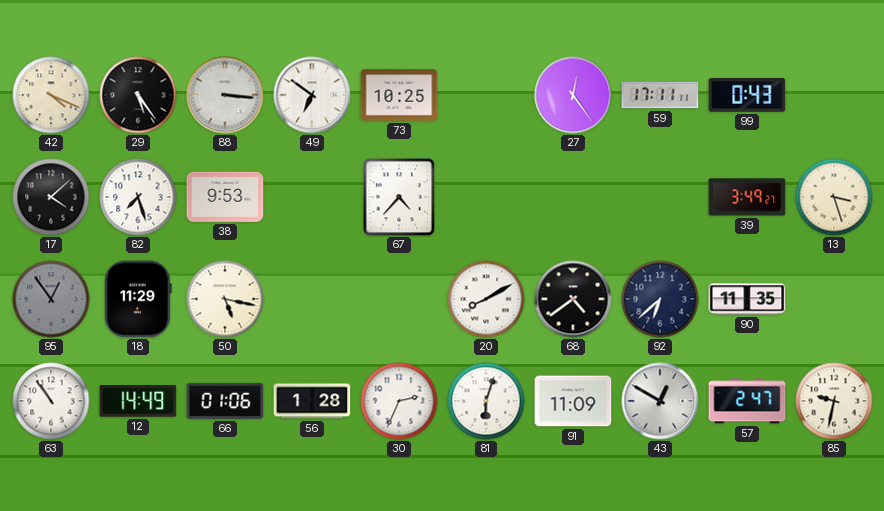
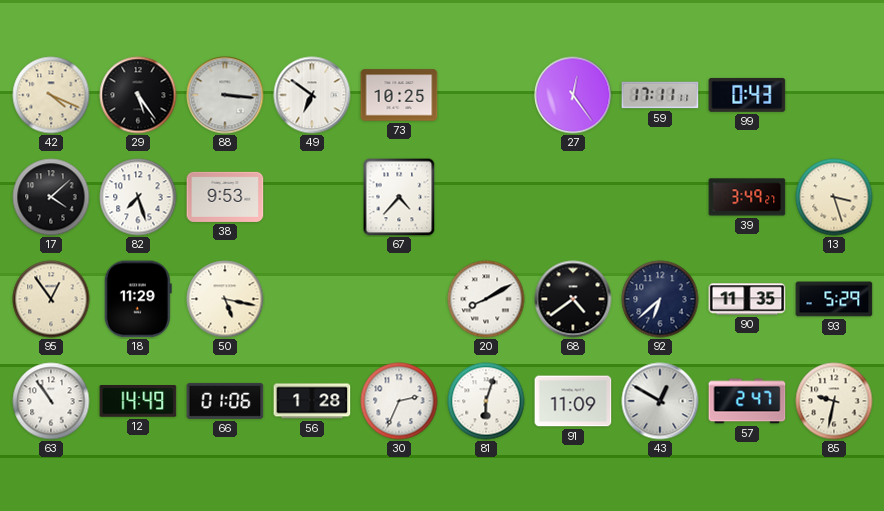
95 dial: grey -> cream (51, 299)
93: none -> 5:29 (834, 299)
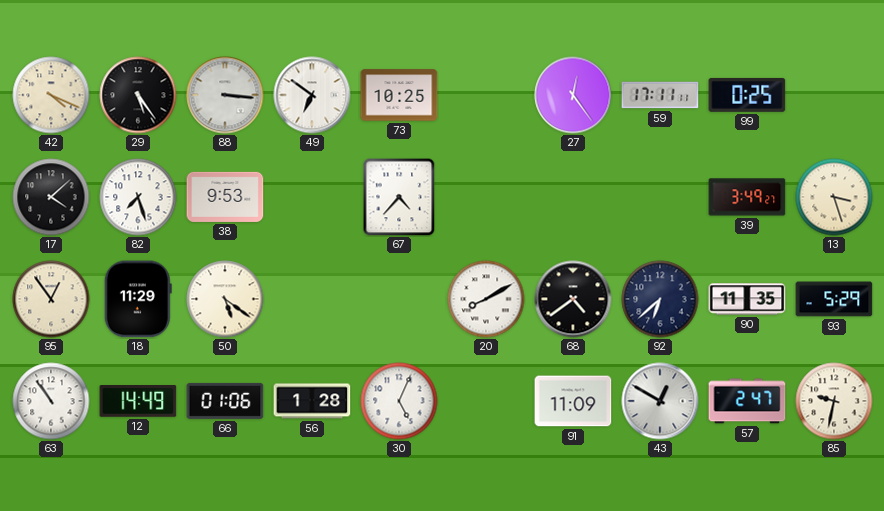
99: 0:43 -> 0:25 (747, 95)
50: 5:17 -> 5:21 (225, 299)
30: 2:34 -> 5:04 (399, 401)
81: 6:03 -> none (486, 401)
